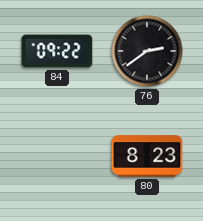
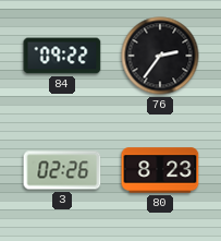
76: 2:39 -> 2:36 (160, 56)
3: none -> 02:26 (62, 170)
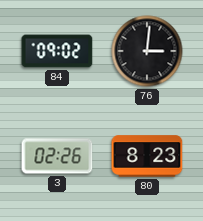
84: 09:22 -> 09:02 (57, 51)
76: 2:36 -> 3:01 (147, 51)
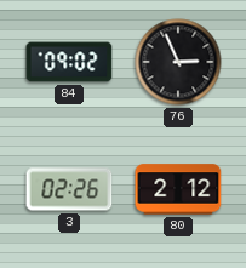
76: 3:01 -> 2:56 (178, 62)
80: 8:23 -> 2:12 (178, 189)
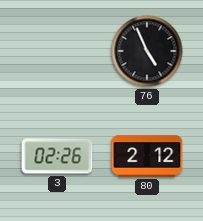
84: 09:02 -> none (69, 62)
76: 2:56 -> 4:56 (147, 51)
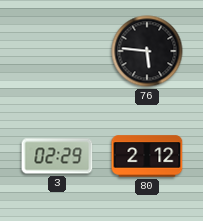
76: 4:56 -> 5:46 (147, 51)
3: 02:26 -> 02:29 (57, 156)
